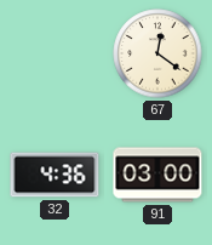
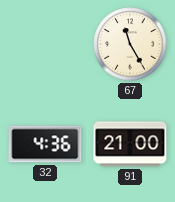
67: 12:21 -> 11:25 (130, 44)
91: 03:00 -> 21:00 (130, 144)
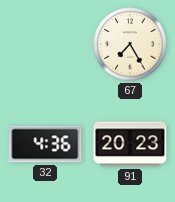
67: 11:25 -> 7:25 (130, 44)
91: 21:00 -> 20:23 (130, 144)
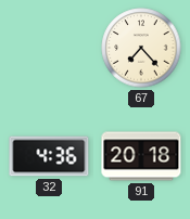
67: 7:25 -> 7:23 (141, 48)
91: 20:23 -> 20:18 (141, 156)
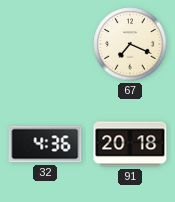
67: 7:23 -> 7:19 (130, 44)
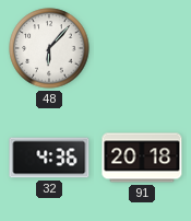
48: none -> 6:07 (49, 48)
67: 7:19 -> none (130, 44)
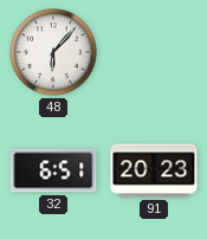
32: 4:36 -> 6:51 (53, 170)
91: 20:18 -> 20:23 (154, 170)
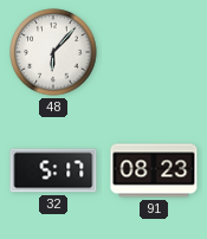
32: 6:51 -> 5:17 (53, 170)
91: 20:23 -> 08:23 (154, 170)
